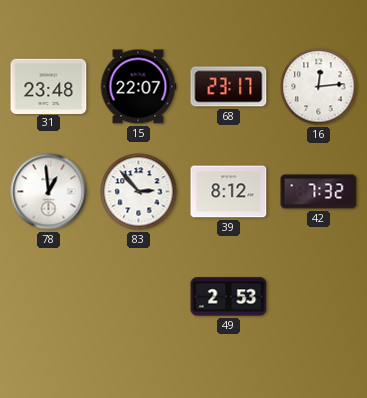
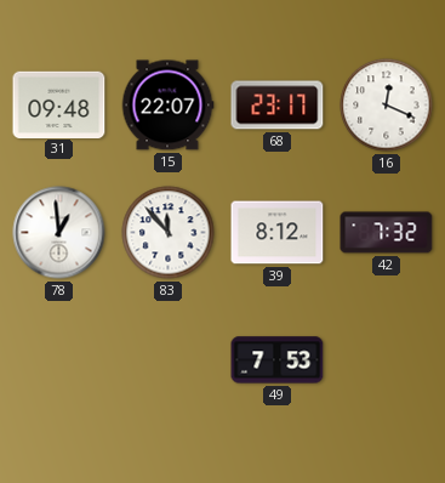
31: 23:48 -> 09:48 (59, 104)
16: 12:14 -> 12:19 (387, 106)
83: 2:53 -> 11:53 (169, 233)
49: 2:53 -> 7:53 (278, 360)
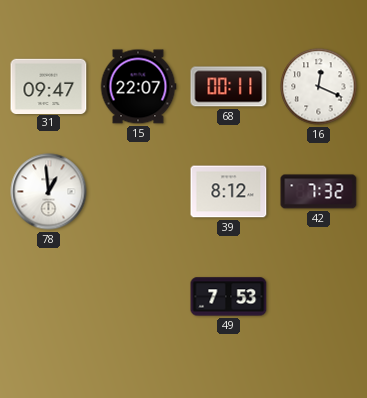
31: 09:48 -> 09:47 (49, 86)
68: 23:17 -> 00:11 (229, 87)
83: 11:53 -> none (169, 233)
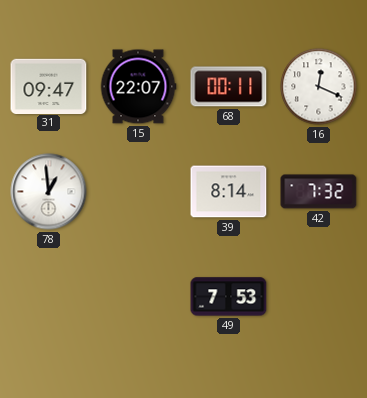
39: 8:12 -> 8:14 (229, 192)
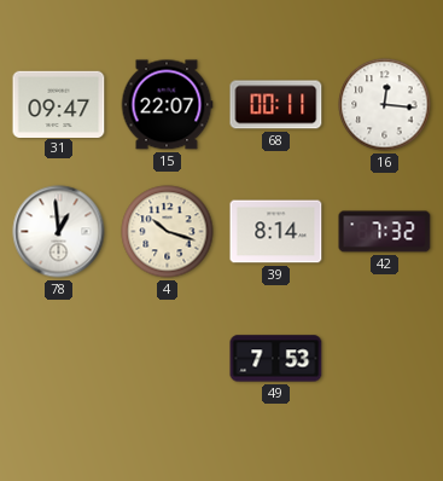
16: 12:19 -> 12:16 (385, 105)
4: none -> 10:18 (168, 232)
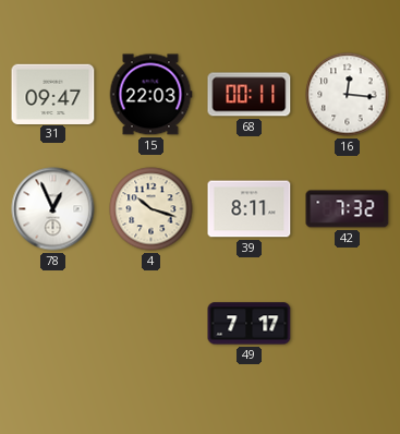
15: 22:07 -> 22:03 (150, 95)
78: 12:59 -> 12:56 (53, 209)
39: 8:14 -> 8:11 (250, 209)
49: 7:53 -> 7:17 (250, 324)
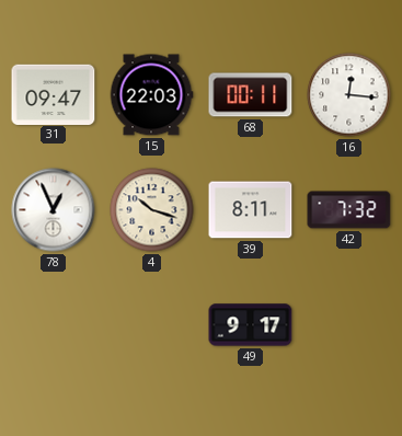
49: 7:17 -> 9:17 (251, 325)
